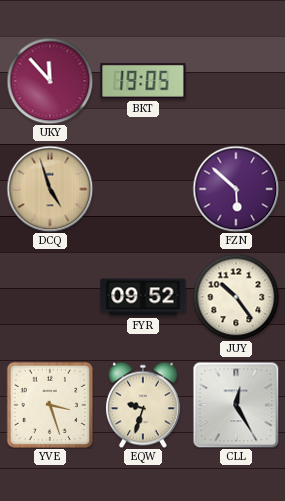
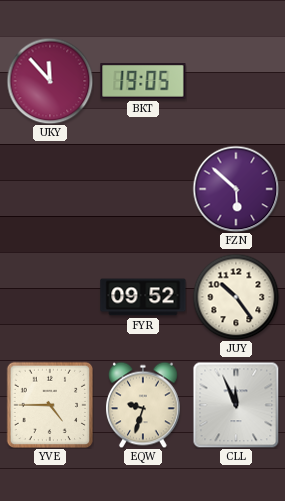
DCQ: 4:57 -> none (50, 189)
YVE: 3:27 -> 4:45 (50, 405)
CLL: 12:25 -> 11:56 (236, 405)
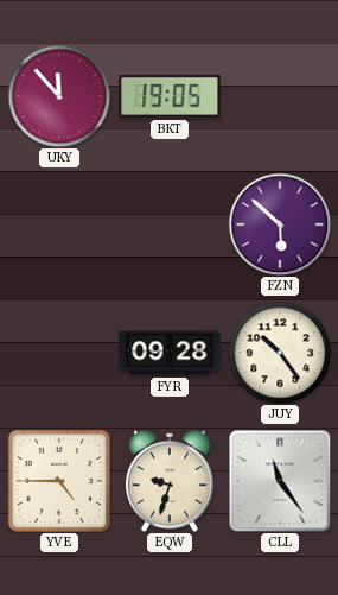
FYR: 09:52 -> 09:28 (170, 353)
CLL: 11:56 -> 11:24 (280, 481)
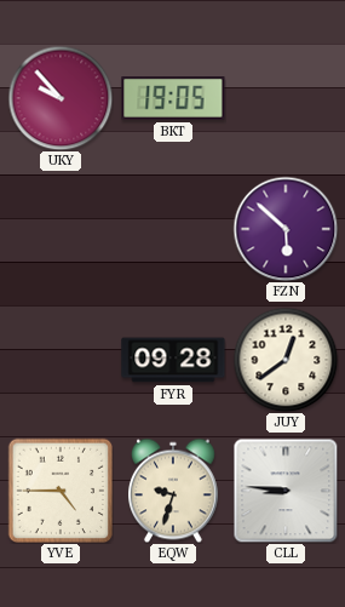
UKY: 11:53 -> 9:53 (61, 98)
JUY: 10:24 -> 12:39 (286, 360)
CLL: 11:24 -> 8:46 (286, 491)
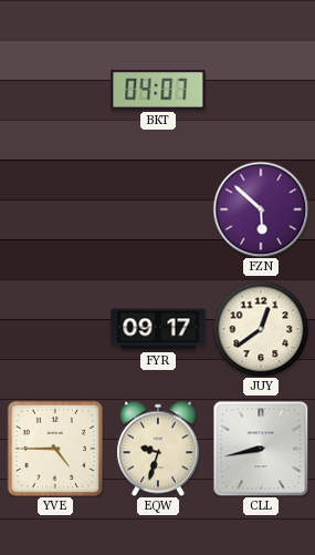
UKY: 9:53 -> none (61, 98)
BKT: 19:05 -> 04:07 (158, 91)
FYR: 09:28 -> 09:17 (158, 329)
CLL: 8:46 -> 8:43 (261, 449)
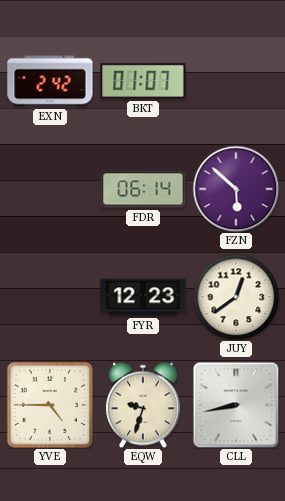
EXN: none -> 2:42 (50, 81)
BKT: 04:07 -> 01:07 (143, 82)
FDR: none -> 06:14 (143, 189)
FYR: 09:17 -> 12:23 (143, 297)
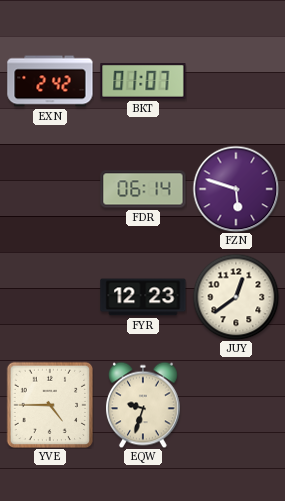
FZN: 5:52 -> 5:48 (236, 189)
CLL: 8:43 -> none (236, 405)
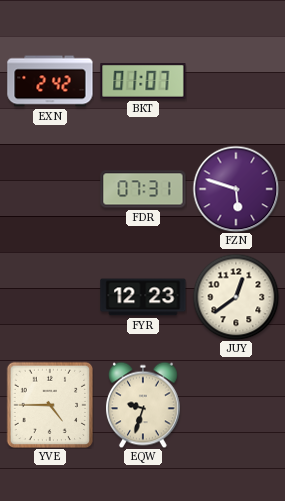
FDR: 06:14 -> 07:31 (143, 189)
